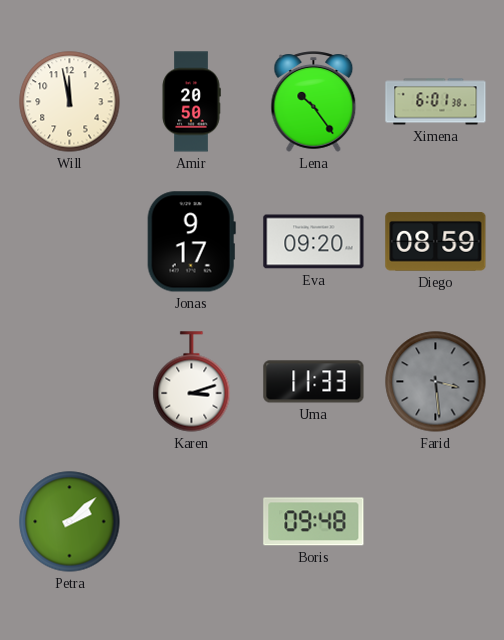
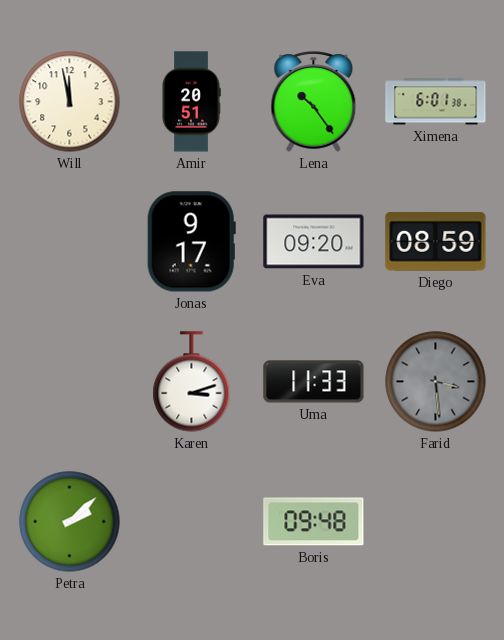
Amir: 20:50 -> 20:51 (191, 102)
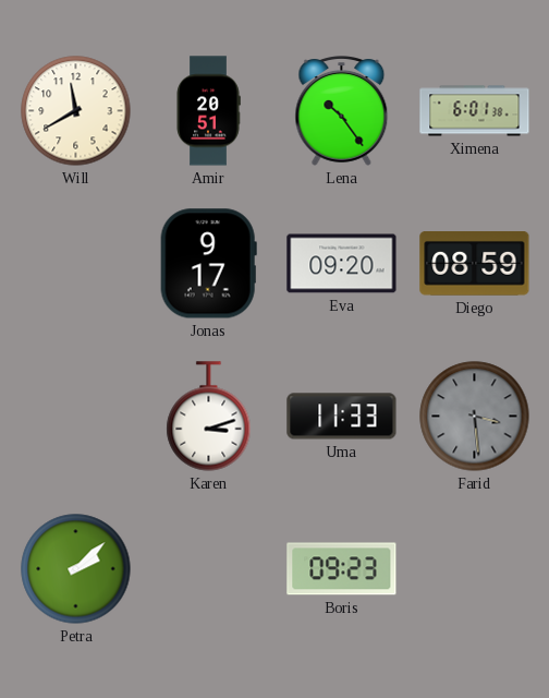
Will: 11:58 -> 11:40 (76, 111)
Boris: 09:48 -> 09:23 (342, 569)
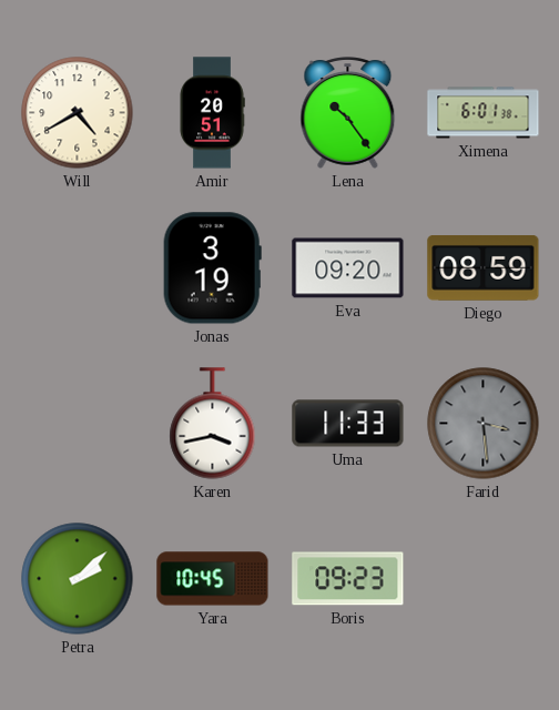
Will: 11:40 -> 4:40 (78, 113)
Jonas: 9:17 -> 3:19 (212, 268)
Karen: 3:12 -> 3:43 (213, 424)
Yara: none -> 10:45 (213, 579)
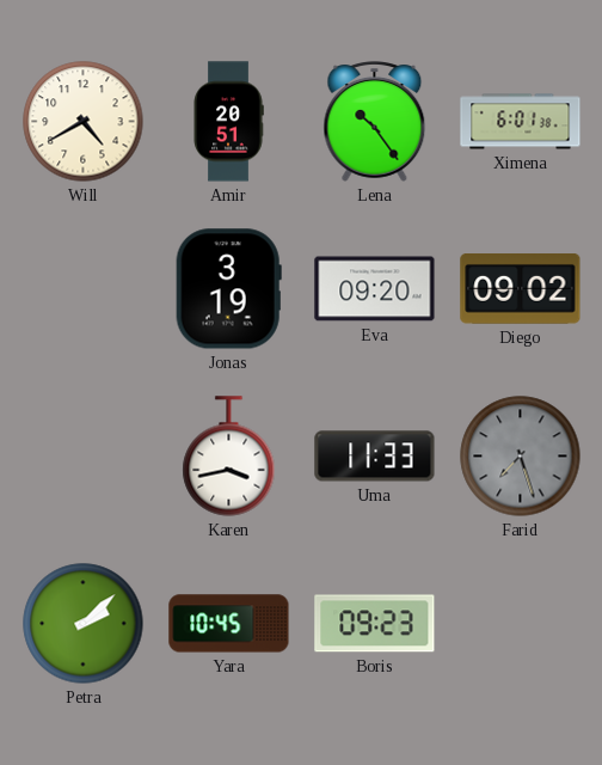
Diego: 08:59 -> 09:02 (521, 289)
Farid: 3:29 -> 7:27 (521, 457)
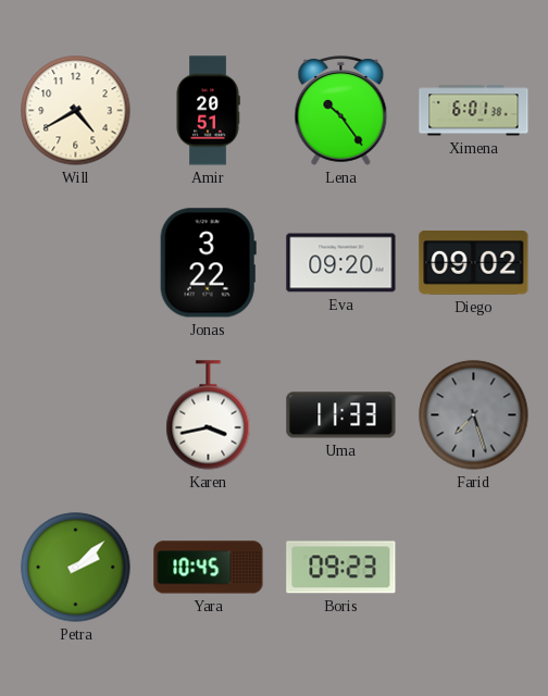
Jonas: 3:19 -> 3:22 (208, 263)
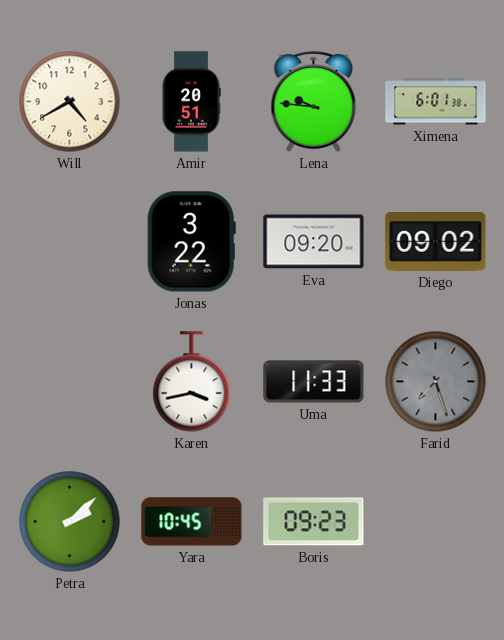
Lena: 10:24 -> 9:46 (314, 102)
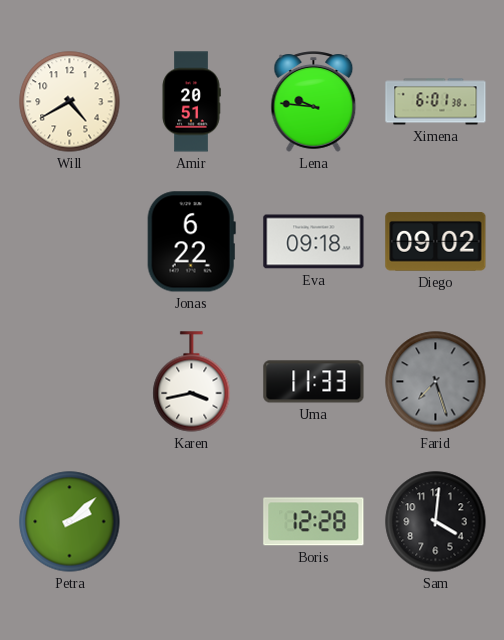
Jonas: 3:22 -> 6:22 (191, 242)
Eva: 09:20 -> 09:18 (314, 242)
Yara: 10:45 -> none (192, 522)
Boris: 09:23 -> 12:28 (314, 522)
Sam: none -> 4:01 (436, 522)
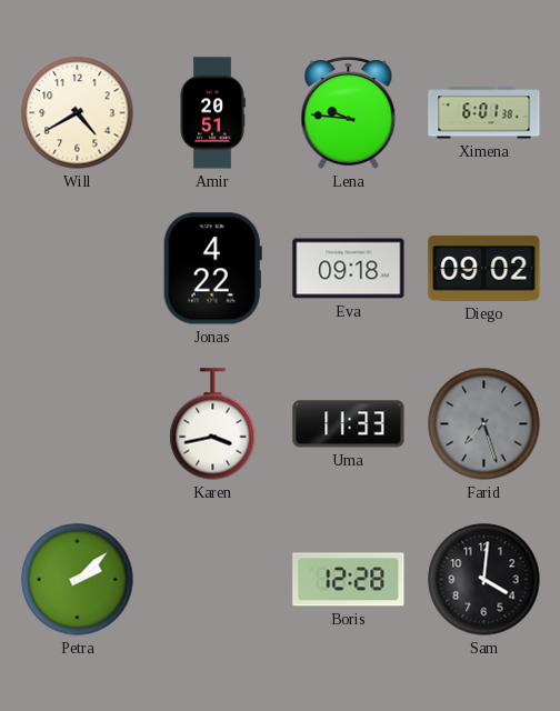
Jonas: 6:22 -> 4:22 (212, 269)
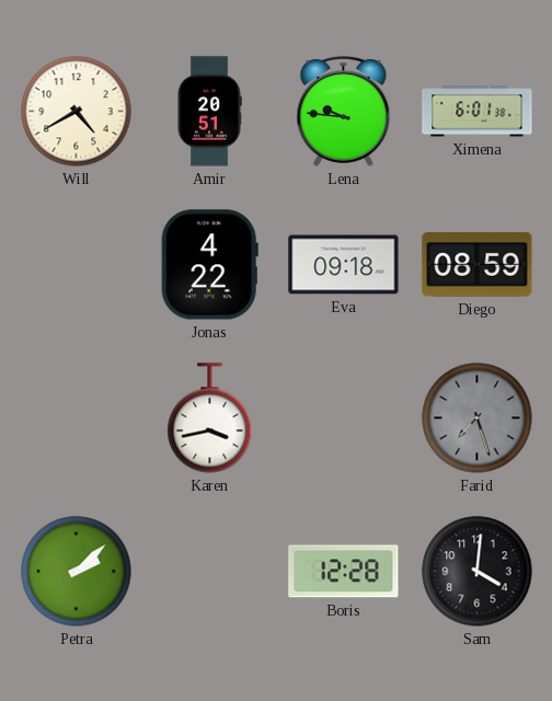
Diego: 09:02 -> 08:59 (478, 265)
Uma: 11:33 -> none (349, 424)
